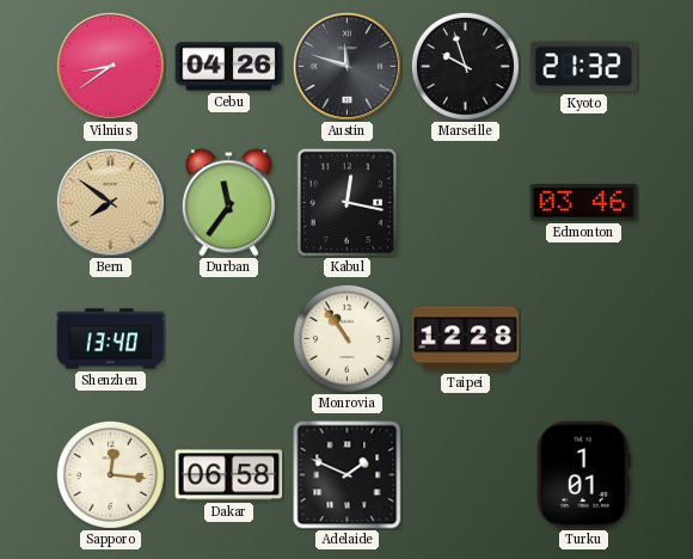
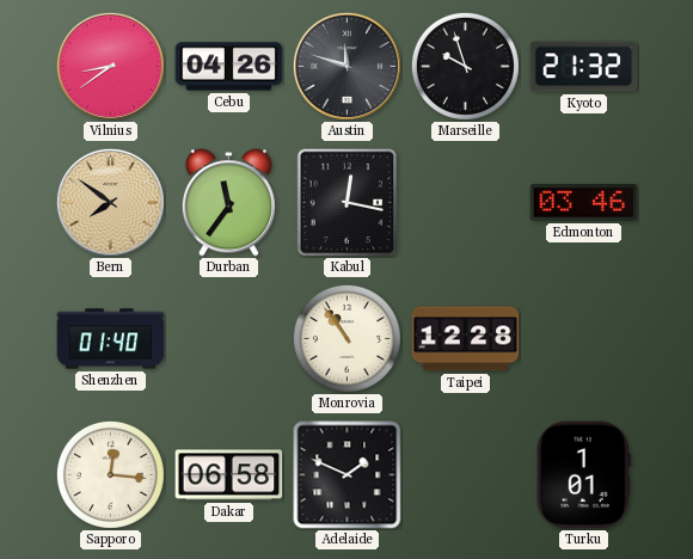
Shenzhen: 13:40 -> 01:40 (111, 339)
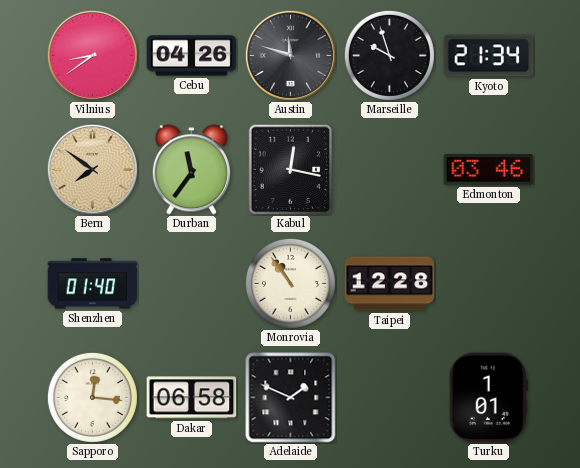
Kyoto: 21:32 -> 21:34 (489, 56)
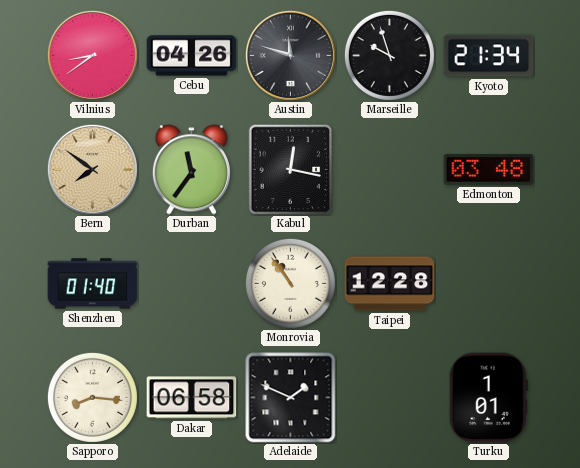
Edmonton: 03:46 -> 03:48 (489, 170)
Sapporo: 12:16 -> 8:16 (92, 397)
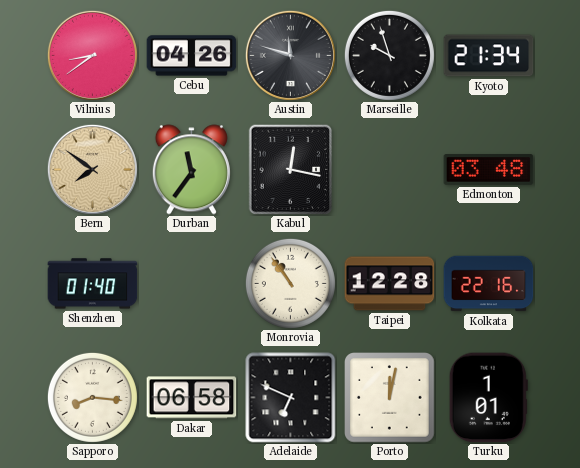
Kolkata: none -> 22:16 (489, 284)
Adelaide: 1:49 -> 6:49 (291, 398)
Porto: none -> 12:02 (390, 398)
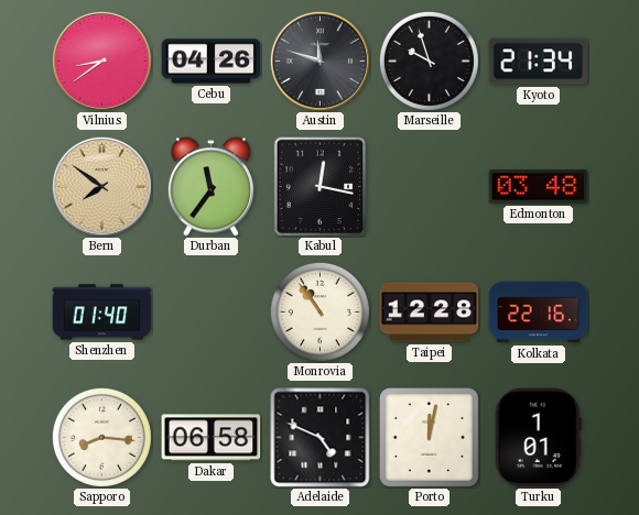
Adelaide: 6:49 -> 4:49 (321, 438)
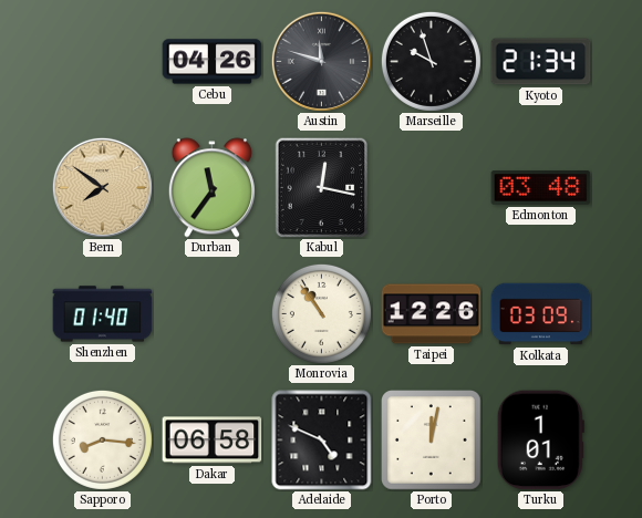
Vilnius: 8:39 -> none (101, 61)
Taipei: 12:28 -> 12:26 (432, 314)
Kolkata: 22:16 -> 03:09 (541, 314)
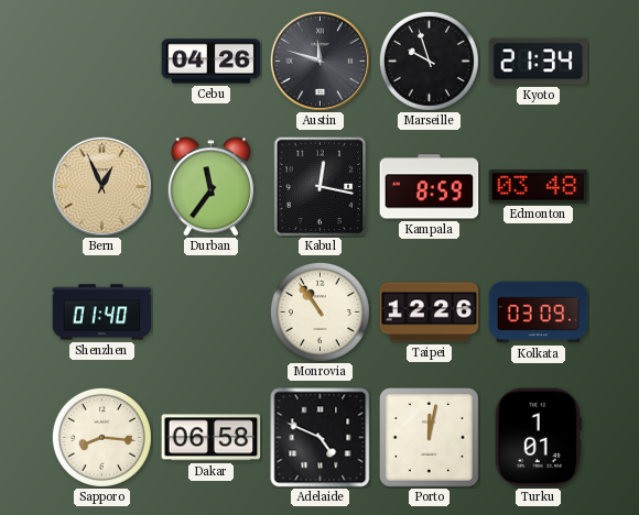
Bern: 7:51 -> 12:56 (101, 186)
Kampala: none -> 8:59 (430, 187)
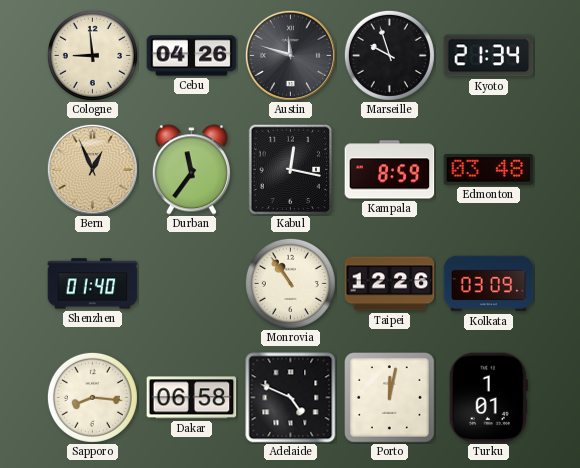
Cologne: none -> 8:59 (92, 55)
